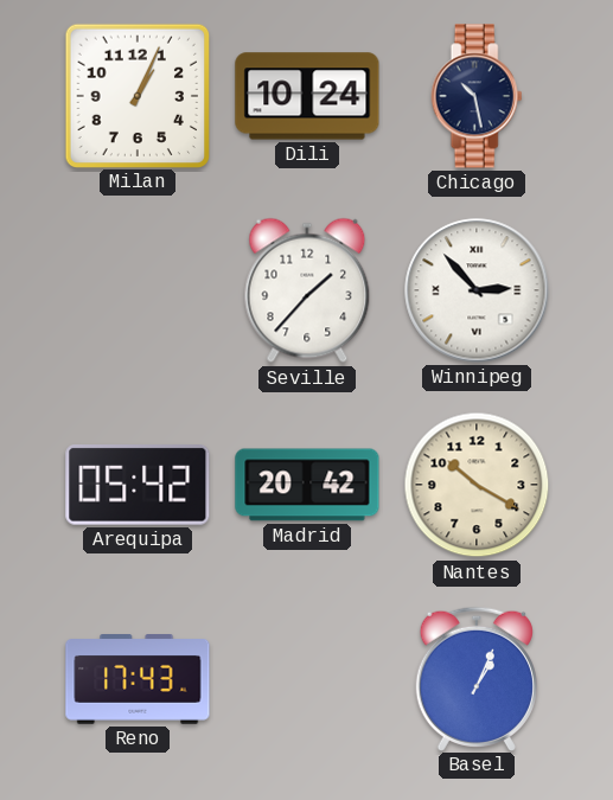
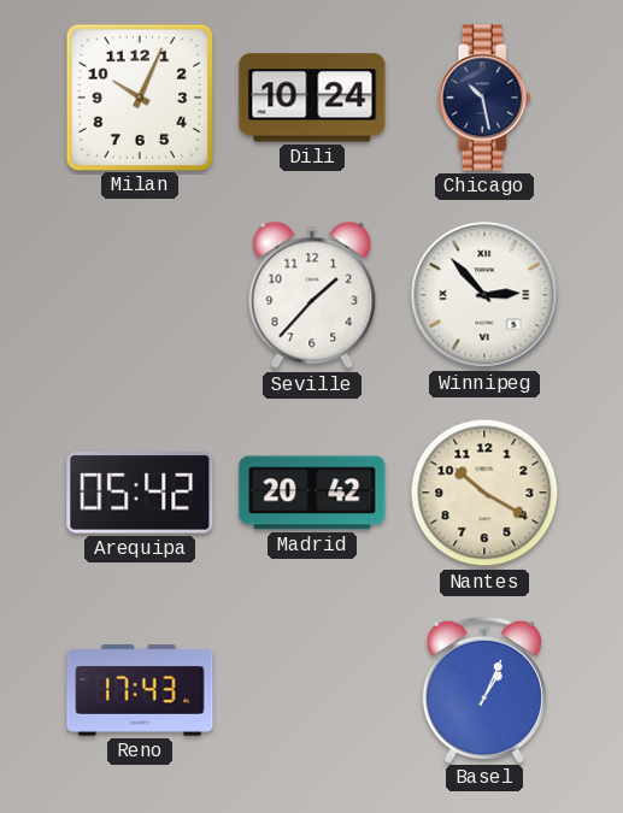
Milan: 1:04 -> 10:04 (140, 96)
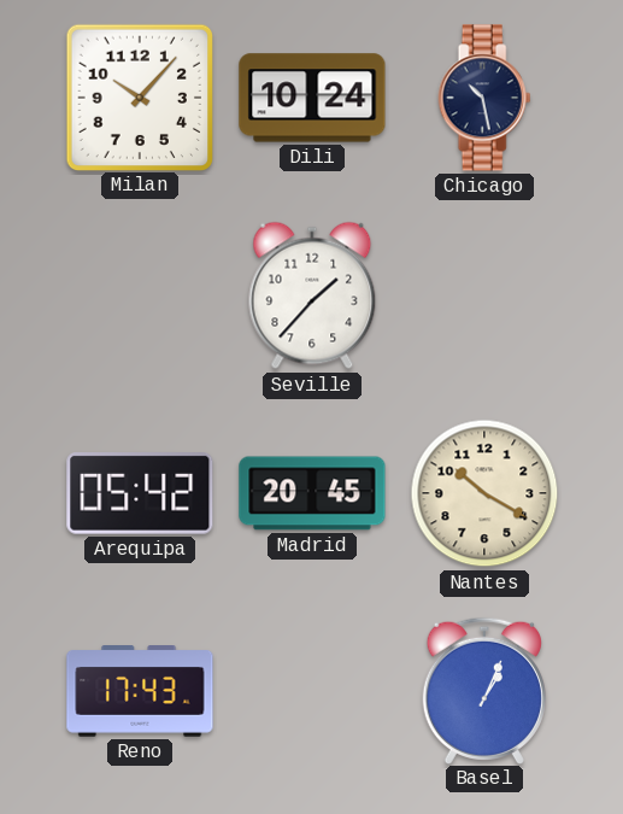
Milan: 10:04 -> 10:07 (140, 96)
Winnipeg: 2:53 -> none (484, 295)
Madrid: 20:42 -> 20:45 (312, 493)
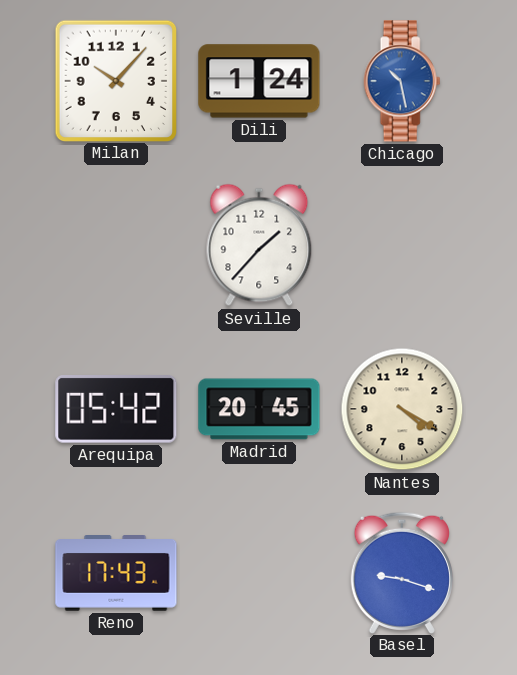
Dili: 10:24 -> 1:24 (259, 81)
Chicago dial: navy -> blue (402, 81)
Nantes: 10:20 -> 4:20 (402, 409)
Basel: 1:04 -> 9:18 (402, 572)
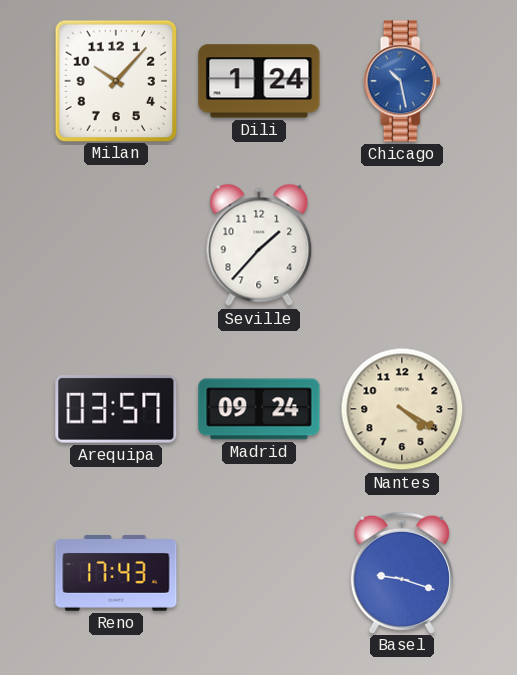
Arequipa: 05:42 -> 03:57 (116, 410)
Madrid: 20:45 -> 09:24 (259, 409)
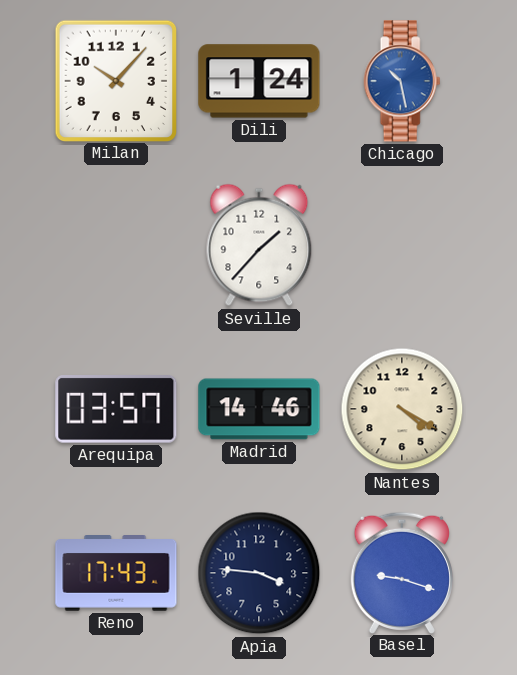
Madrid: 09:24 -> 14:46 (259, 409)
Apia: none -> 3:46 (259, 573)
